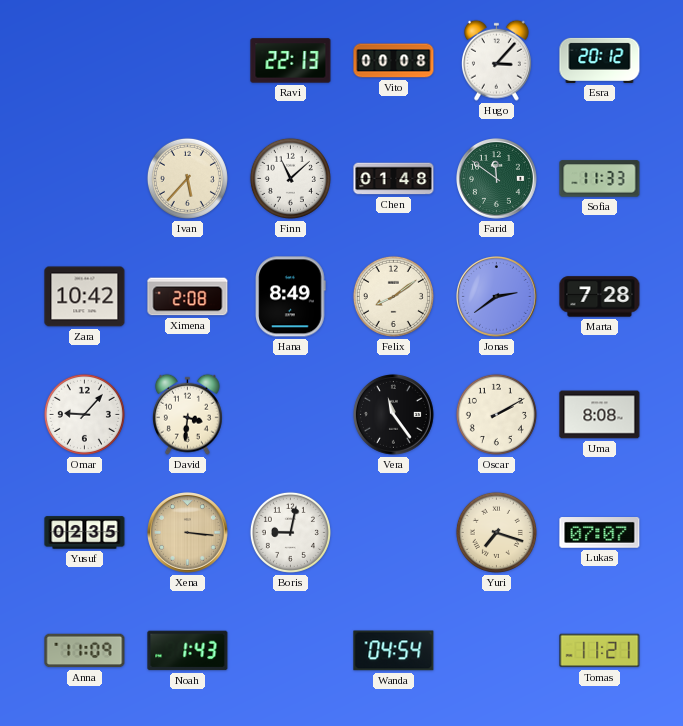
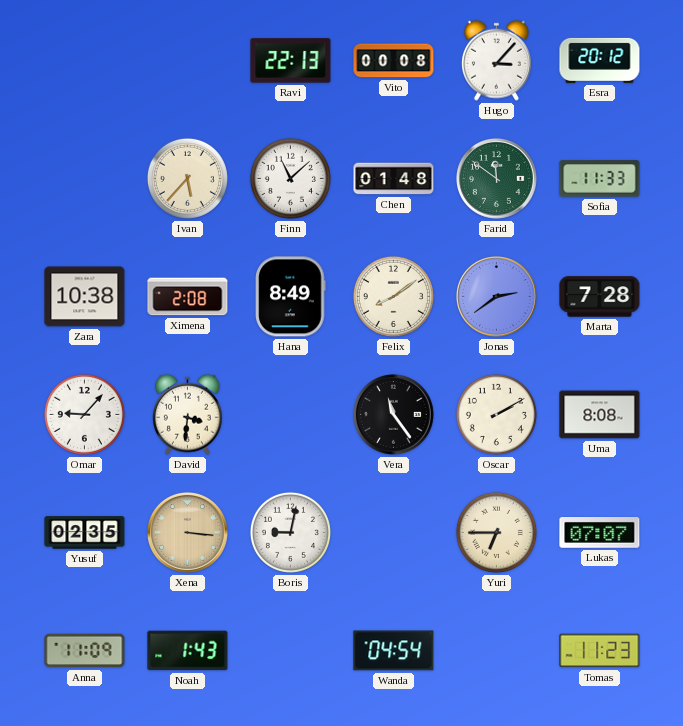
Zara: 10:42 -> 10:38 (85, 297)
Yuri: 7:18 -> 6:45 (496, 532)
Tomas: 11:21 -> 11:23 (600, 651)
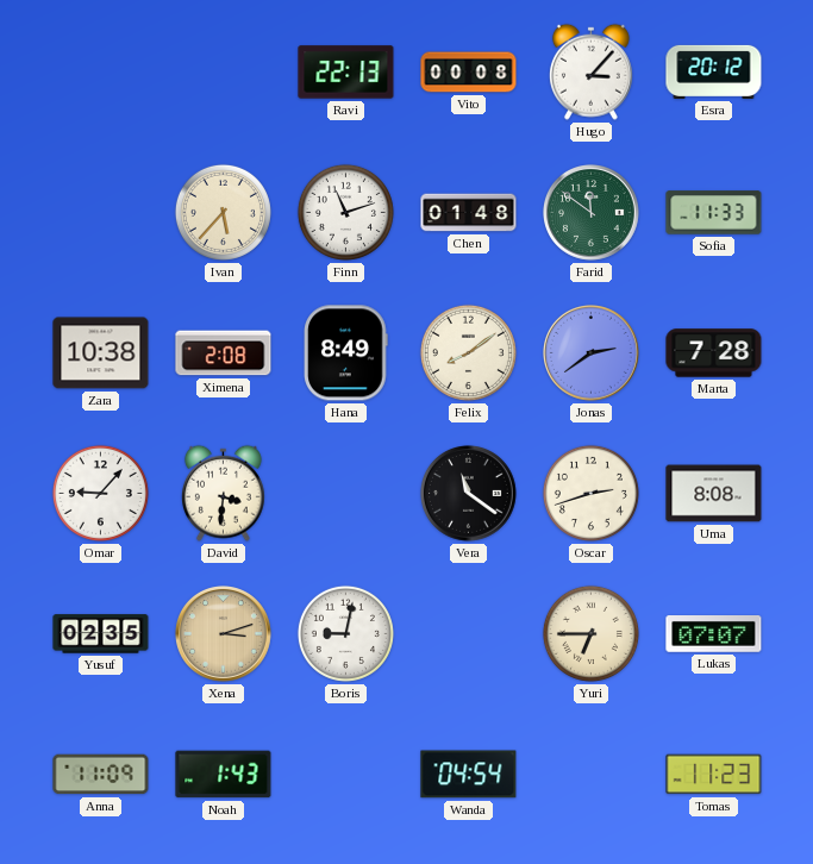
Finn: 11:08 -> 11:12 (345, 212)
Vera: 11:24 -> 11:21 (469, 494)
Oscar: 2:10 -> 2:42 (590, 493)
Xena: 3:16 -> 3:12 (224, 634)
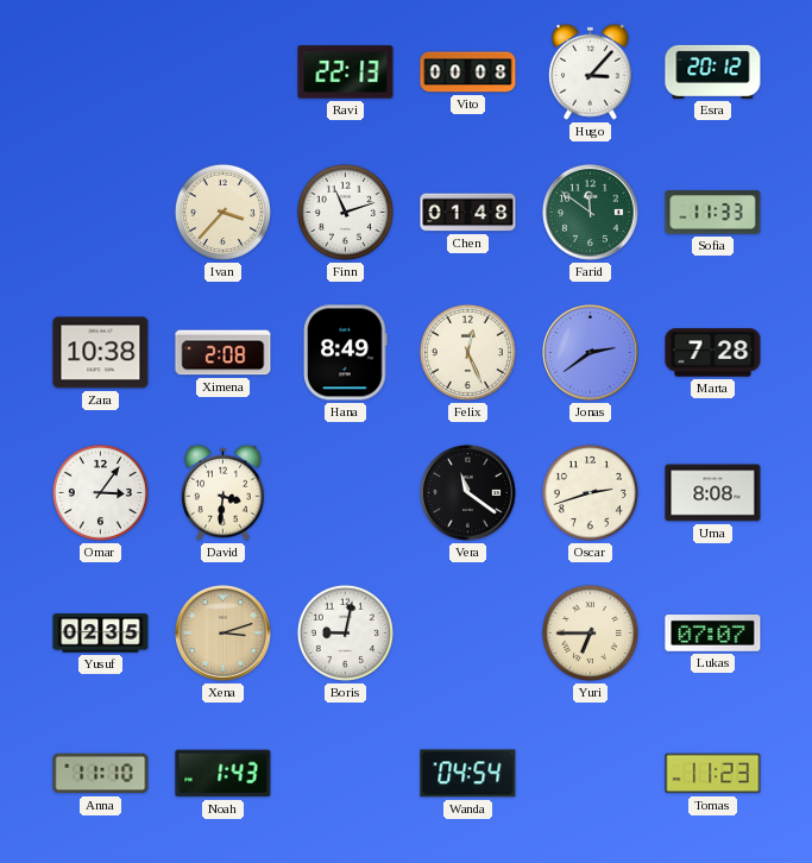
Ivan: 5:37 -> 3:37 (222, 212)
Felix: 8:09 -> 12:26 (467, 352)
Omar: 9:07 -> 3:06 (100, 492)
Anna: 11:09 -> 11:10 (101, 774)
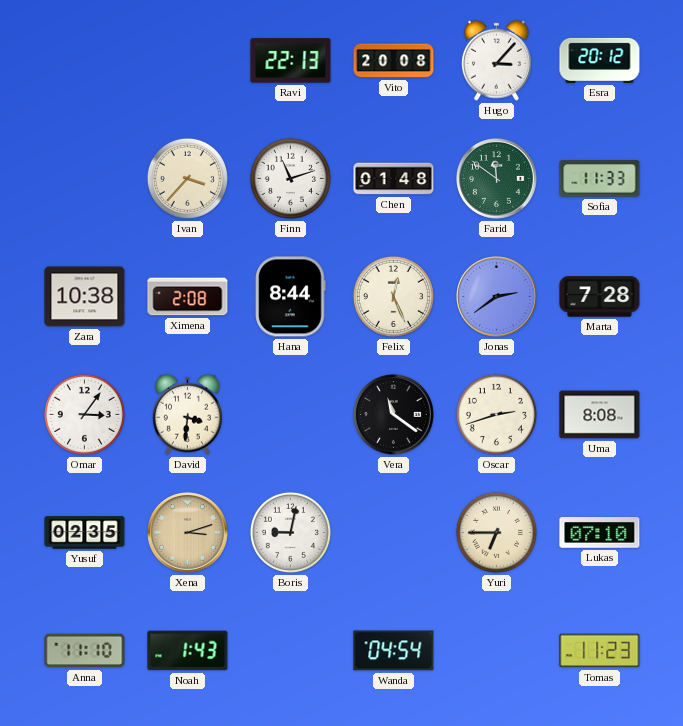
Vito: 00:08 -> 20:08 (394, 61)
Hana: 8:49 -> 8:44 (291, 297)
Lukas: 07:07 -> 07:10 (600, 533)
